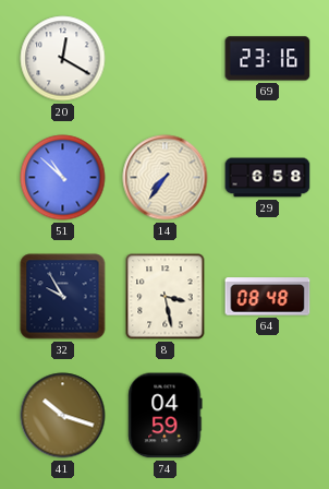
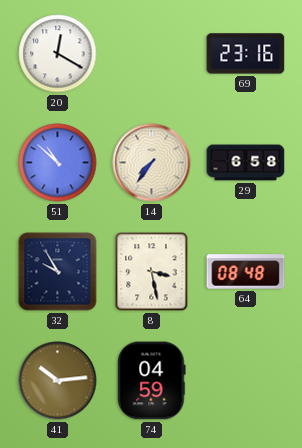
41: 10:18 -> 10:14 (58, 381)
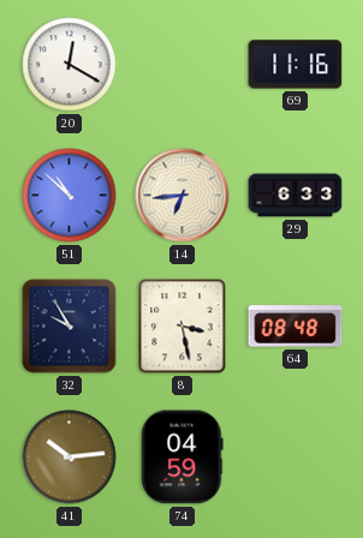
69: 23:16 -> 11:16 (296, 65)
14: 7:36 -> 6:44 (183, 196)
29: 6:58 -> 6:33 (296, 196)
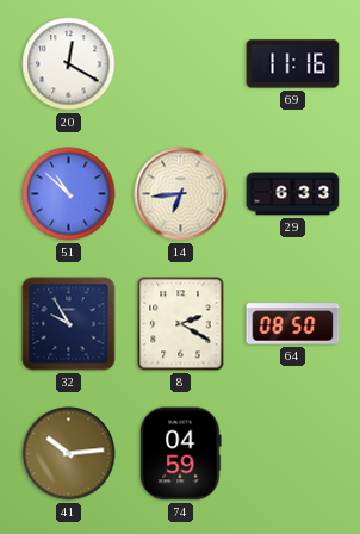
8: 3:28 -> 2:20 (181, 324)
64: 08:48 -> 08:50 (293, 324)
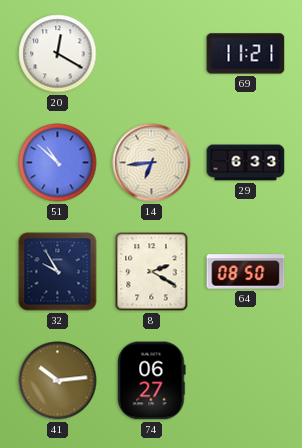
69: 11:16 -> 11:21 (246, 54)
74: 04:59 -> 06:27 (152, 381)
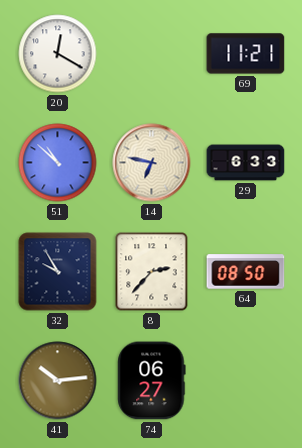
14: 6:44 -> 6:47 (152, 163)
8: 2:20 -> 2:37 (152, 272)
